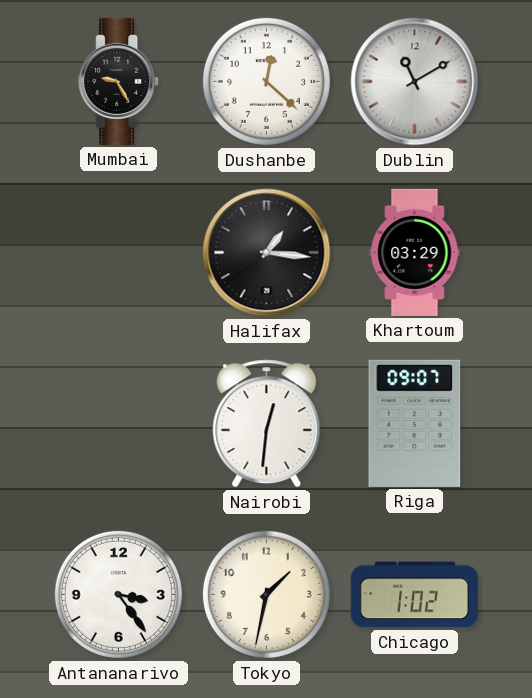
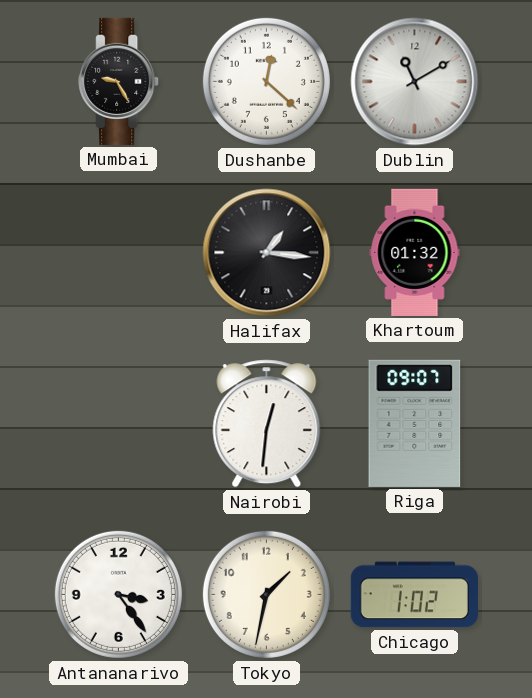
Khartoum: 03:29 -> 01:32 (415, 252)
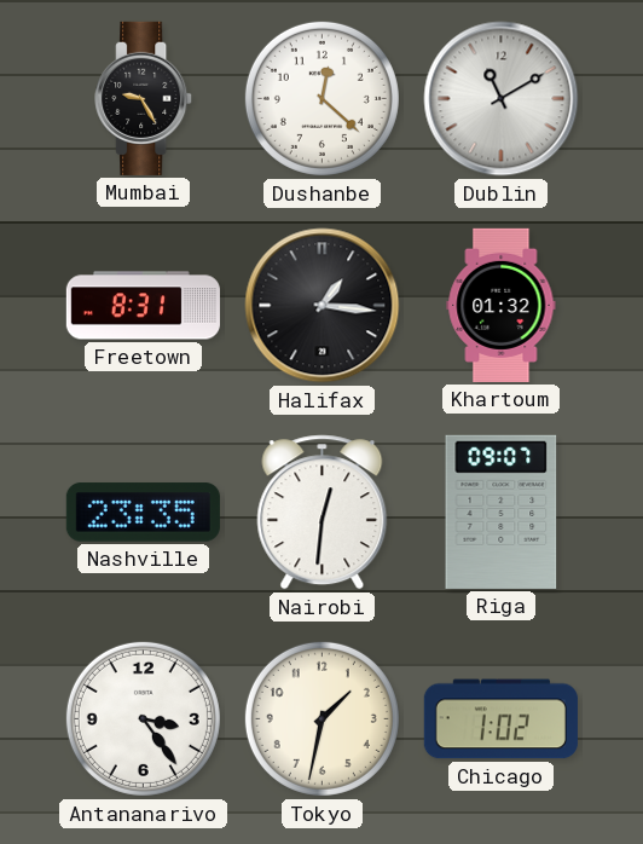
Freetown: none -> 8:31 (143, 306)
Nashville: none -> 23:35 (143, 513)
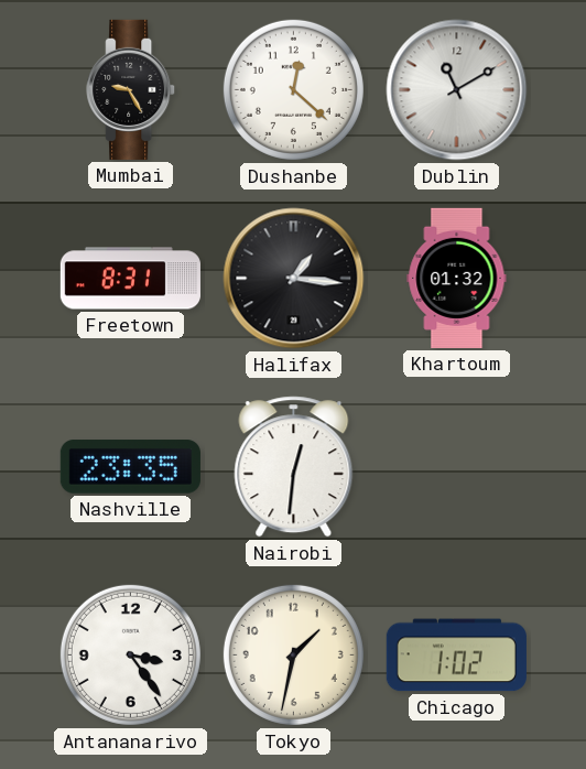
Riga: 09:07 -> none (502, 511)
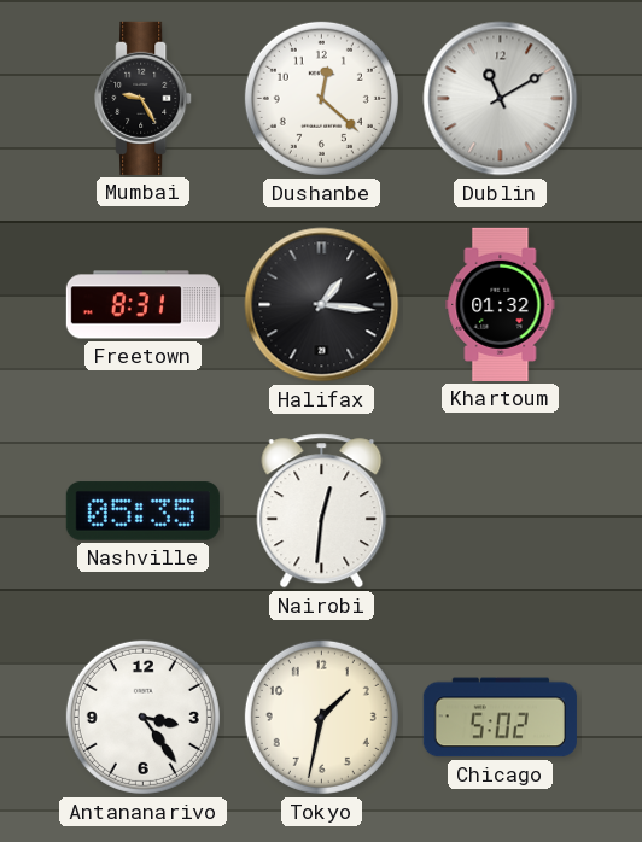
Nashville: 23:35 -> 05:35 (142, 511)
Chicago: 1:02 -> 5:02 (500, 718)
